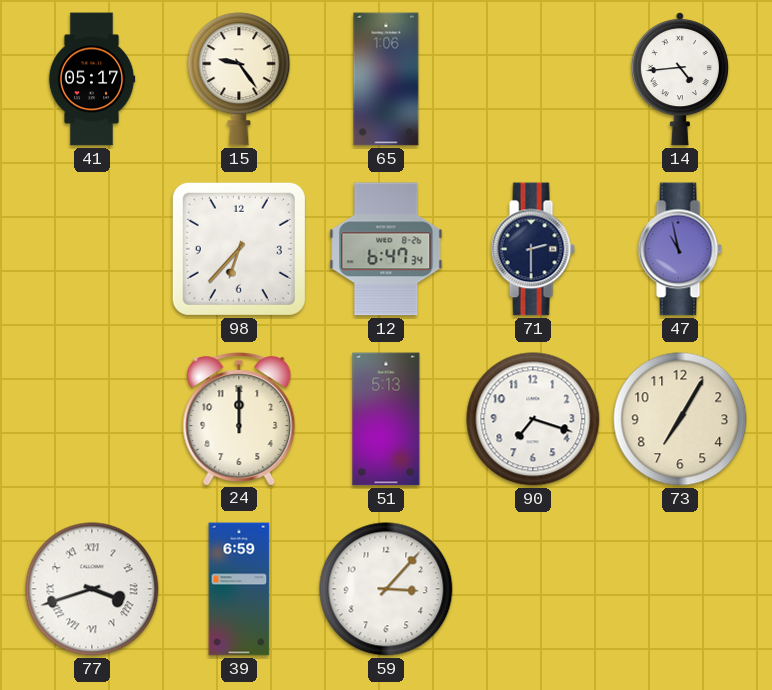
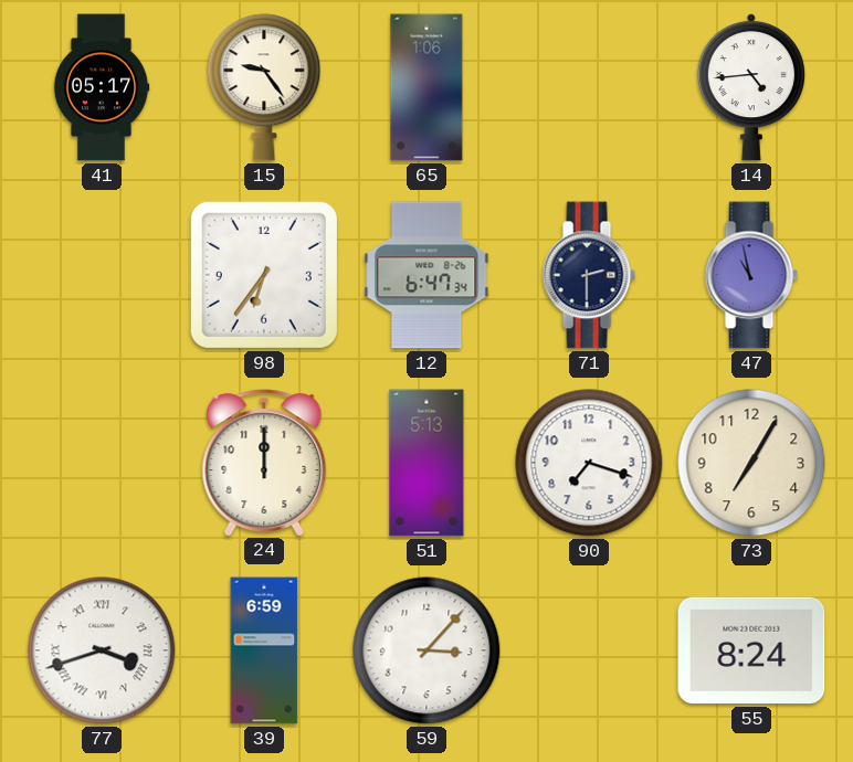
98: 6:37 -> 6:36 (264, 275)
55: none -> 8:24 (751, 650)
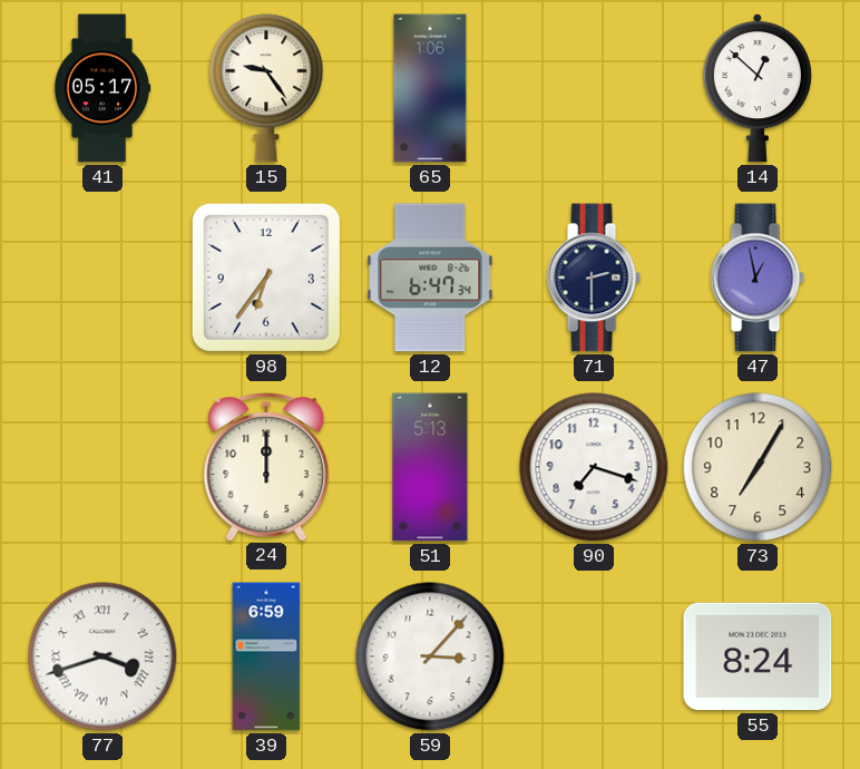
14: 4:44 -> 12:52 (758, 89)
47: 10:58 -> 12:58 (758, 278)
